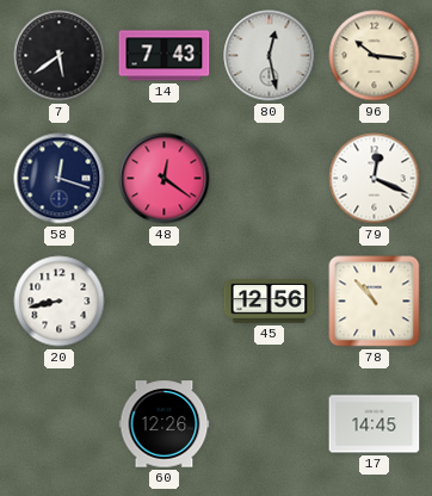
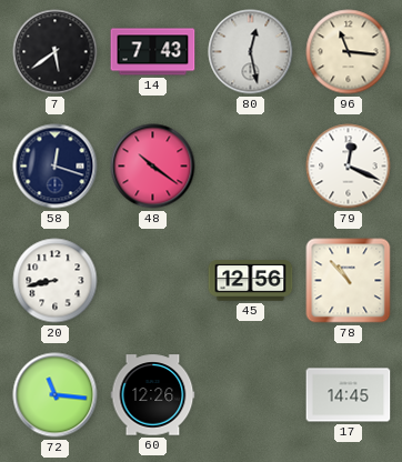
96: 10:16 -> 11:16 (349, 52)
48: 12:21 -> 10:21 (153, 167)
72: none -> 11:16 (56, 395)
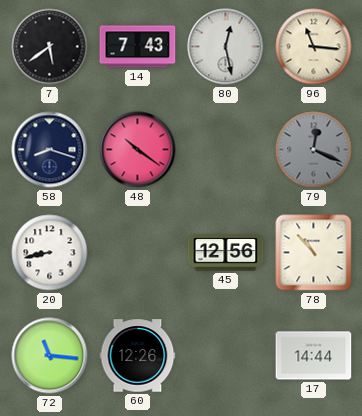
58: 12:18 -> 8:18 (50, 150)
79 dial: white -> grey (314, 150)
17: 14:45 -> 14:44 (314, 356)
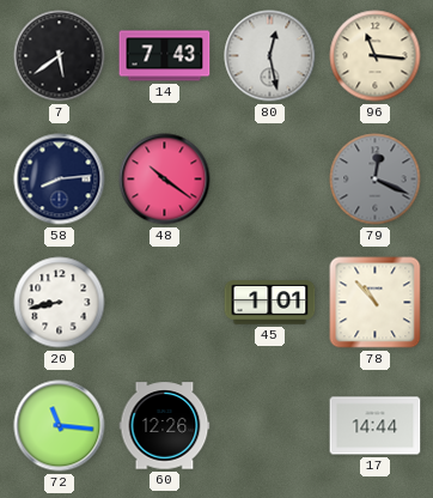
58: 8:18 -> 8:14 (60, 180)
45: 12:56 -> 1:01 (270, 303)
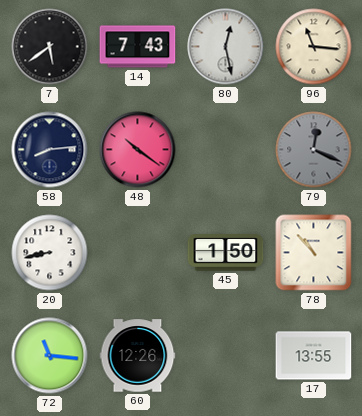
45: 1:01 -> 1:50 (226, 253)
17: 14:44 -> 13:55 (314, 356)
